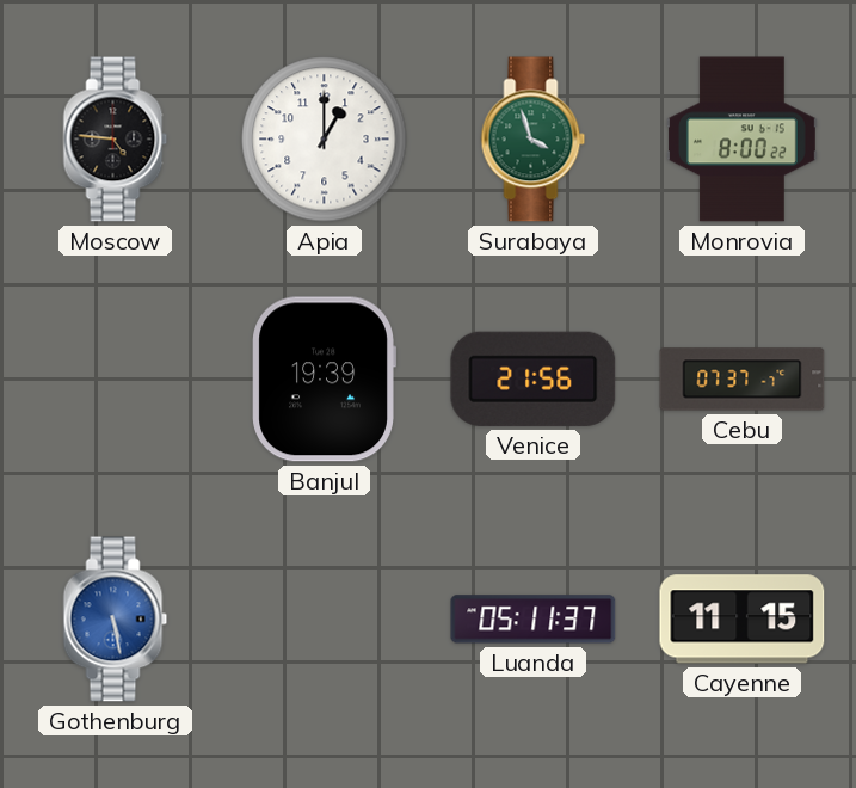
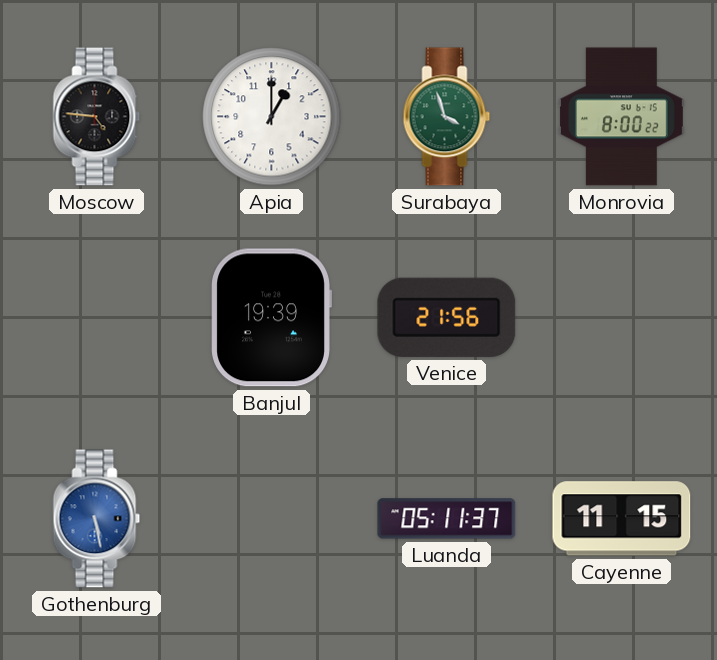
Cebu: 07:37 -> none (743, 380)
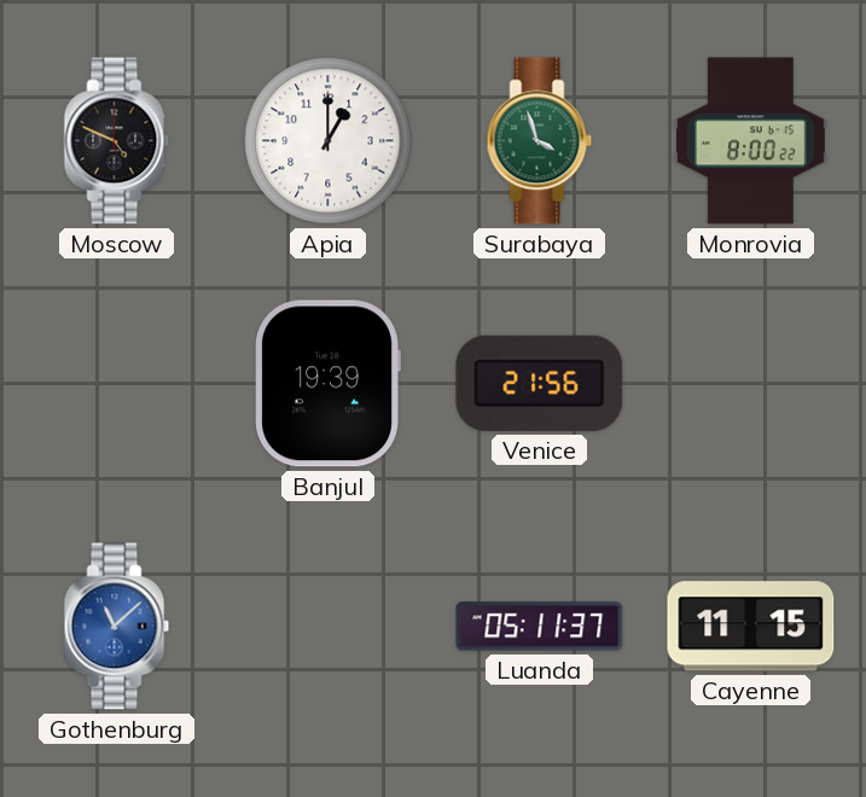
Moscow: 4:46 -> 4:49 (117, 141)
Gothenburg: 5:28 -> 11:08 (117, 627)
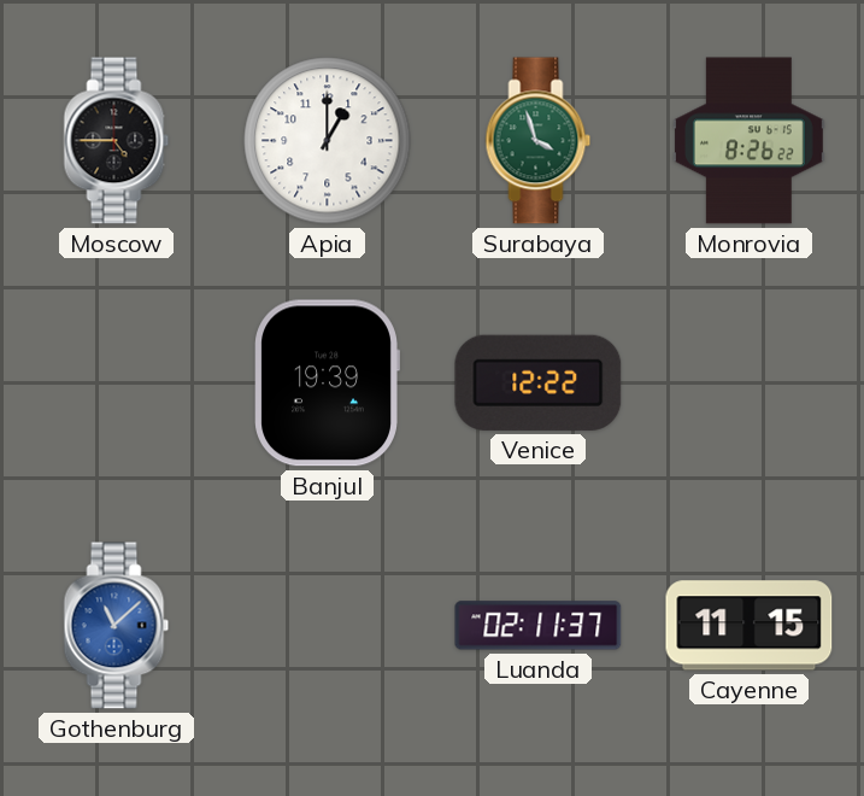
Moscow: 4:49 -> 4:45 (117, 141)
Monrovia: 8:00 -> 8:26 (748, 141)
Venice: 21:56 -> 12:22 (539, 382)
Luanda: 05:11 -> 02:11 (539, 626)
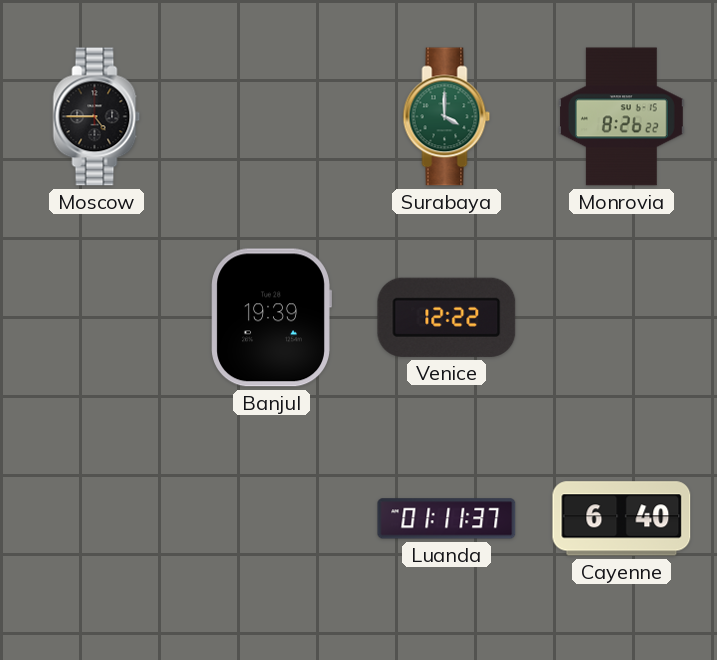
Apia: 1:00 -> none (328, 141)
Surabaya: 3:57 -> 4:00 (447, 117)
Gothenburg: 11:08 -> none (117, 626)
Luanda: 02:11 -> 01:11 (447, 519)
Cayenne: 11:15 -> 6:40 (622, 519)
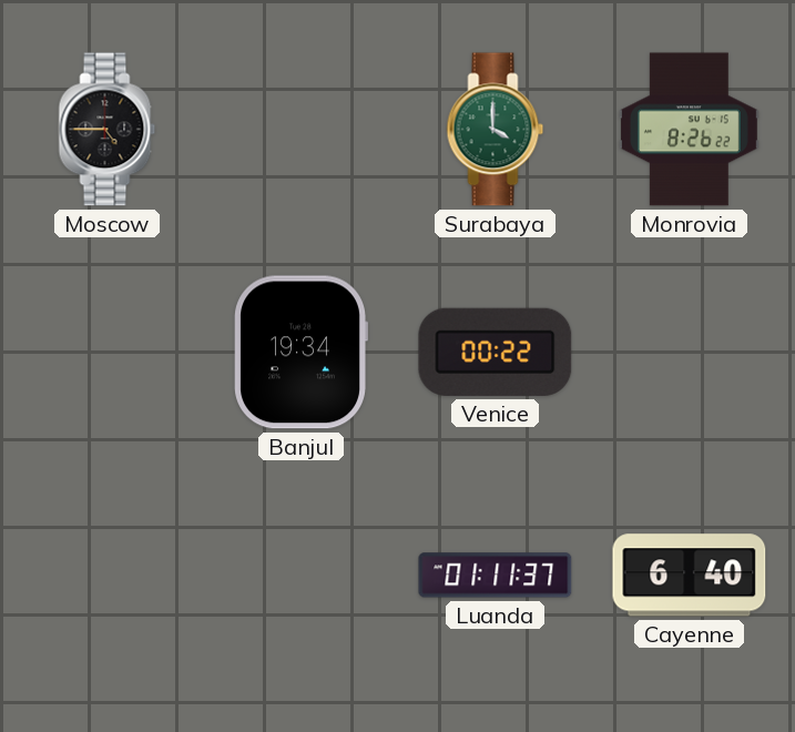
Banjul: 19:39 -> 19:34 (300, 353)
Venice: 12:22 -> 00:22 (496, 352)
